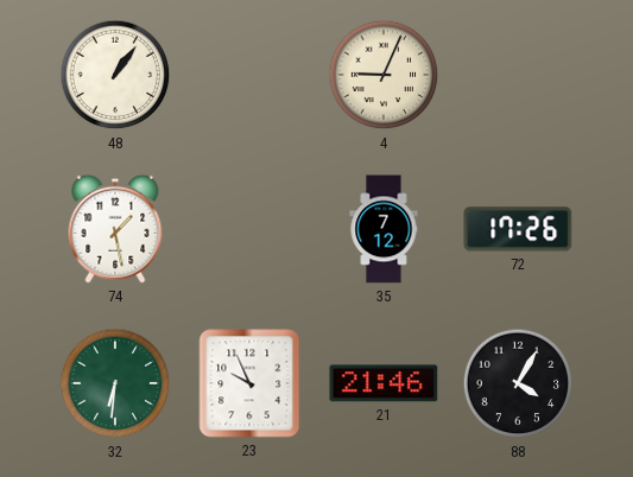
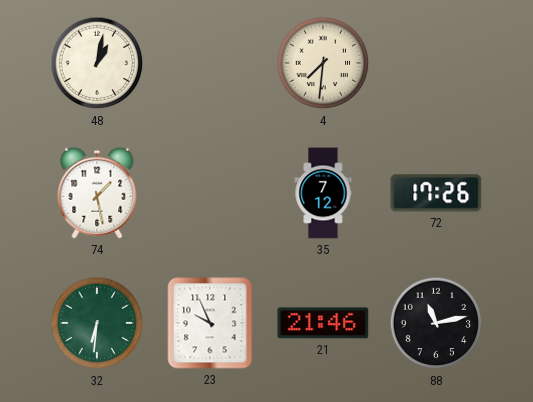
48: 1:06 -> 1:02 (97, 63)
4: 9:04 -> 7:31 (323, 63)
88: 4:05 -> 11:13 (436, 323)
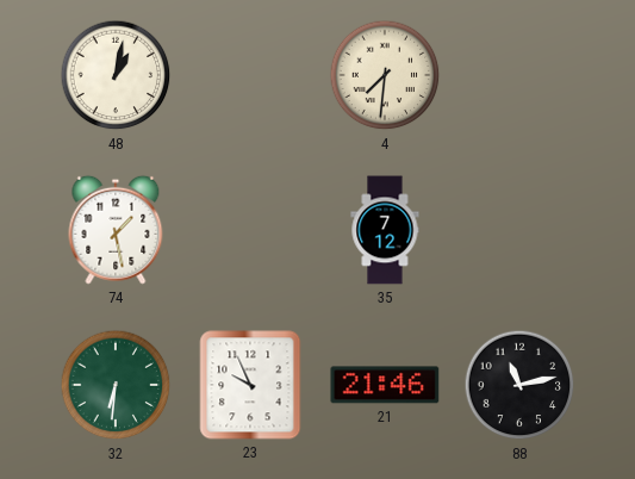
72: 17:26 -> none (436, 193)
